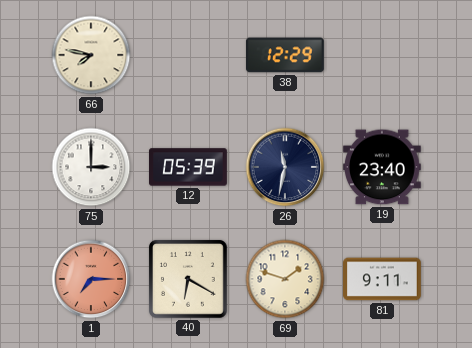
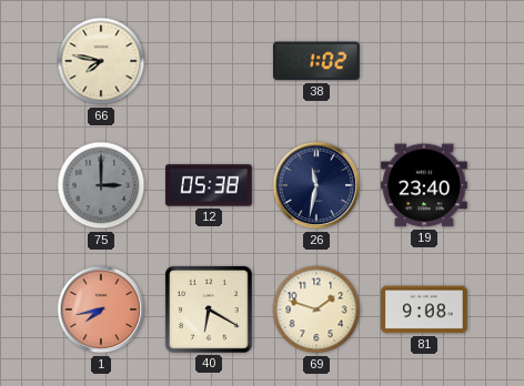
38: 12:29 -> 1:02 (316, 61)
75 dial: white -> grey (101, 185)
12: 05:39 -> 05:38 (210, 185)
1: 7:15 -> 7:43 (101, 309)
81: 9:11 -> 9:08 (425, 309)
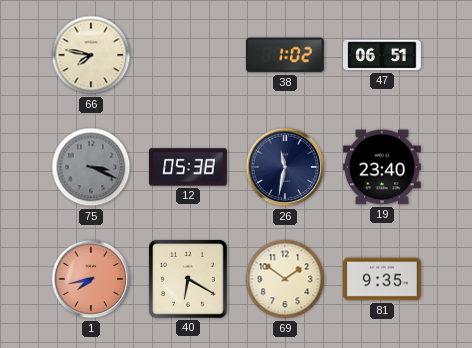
47: none -> 06:51 (383, 55)
75: 3:00 -> 3:19 (91, 167)
69: 1:48 -> 1:51 (285, 279)
81: 9:08 -> 9:35 (383, 279)
